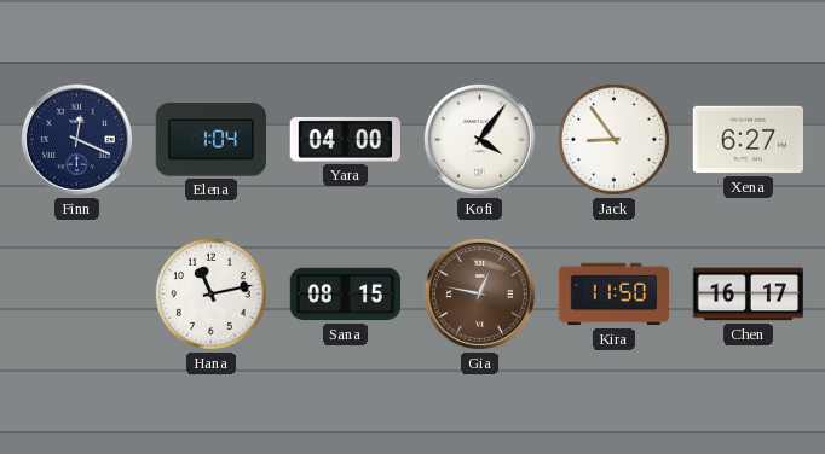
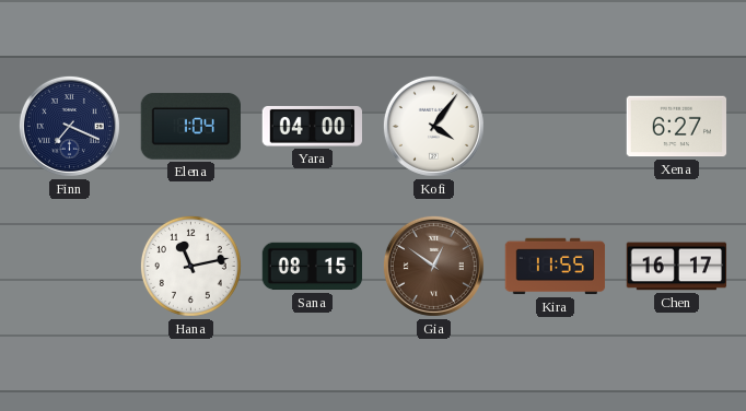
Finn: 12:19 -> 7:19 (69, 126)
Jack: 8:54 -> none (613, 139)
Gia: 12:47 -> 12:51 (433, 266)
Kira: 11:50 -> 11:55 (556, 267)
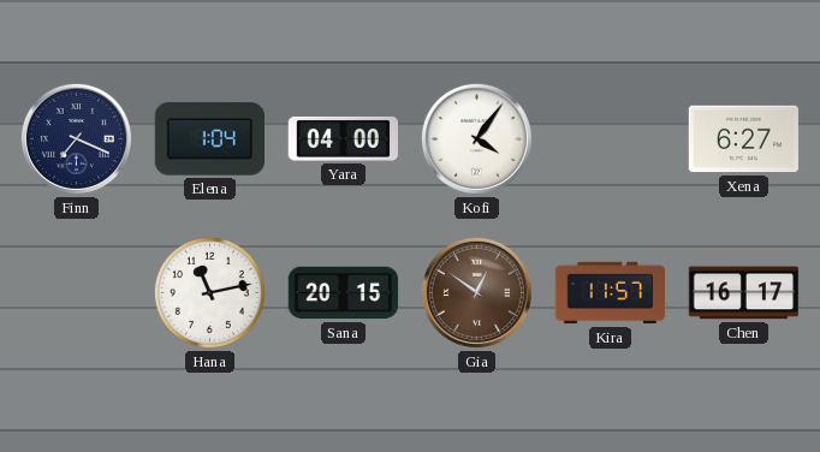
Sana: 08:15 -> 20:15 (344, 293)
Kira: 11:55 -> 11:57 (611, 293)
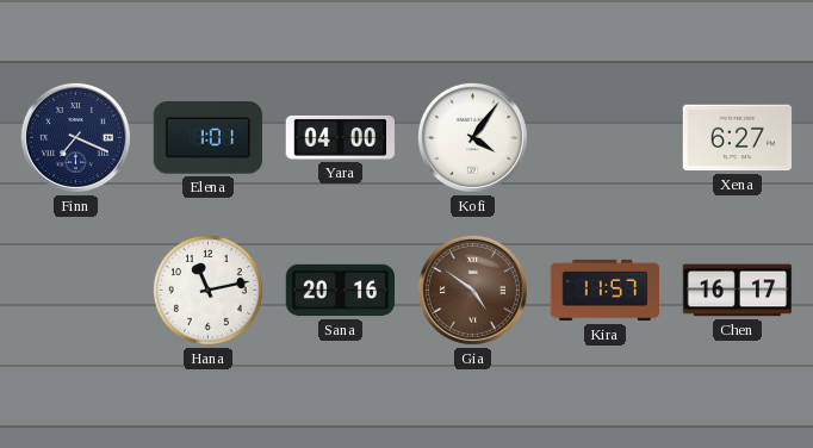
Elena: 1:04 -> 1:01 (207, 138)
Sana: 20:15 -> 20:16 (341, 291)
Gia: 12:51 -> 4:51 (472, 290)
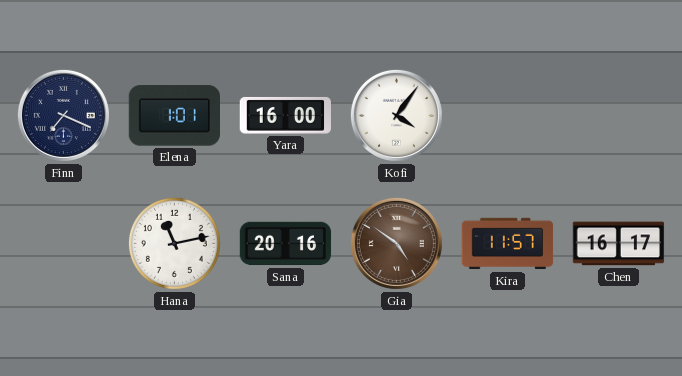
Yara: 04:00 -> 16:00 (285, 116)
Xena: 6:27 -> none (738, 138)
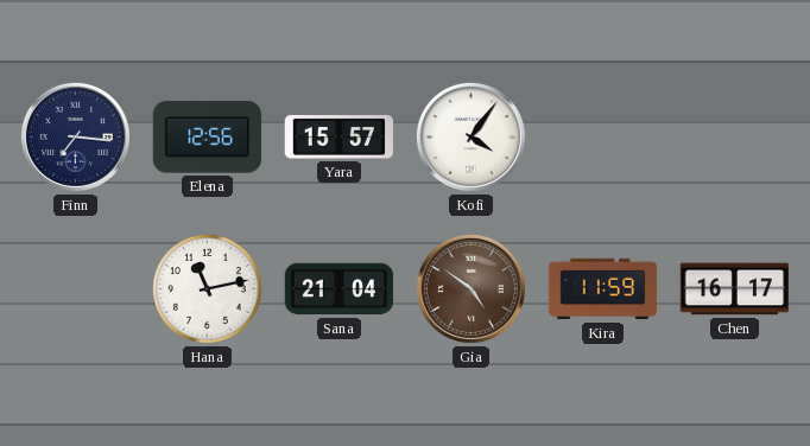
Finn: 7:19 -> 7:16 (75, 136)
Elena: 1:01 -> 12:56 (207, 138)
Yara: 16:00 -> 15:57 (338, 138)
Sana: 20:16 -> 21:04 (340, 289)
Kira: 11:57 -> 11:59 (603, 289)
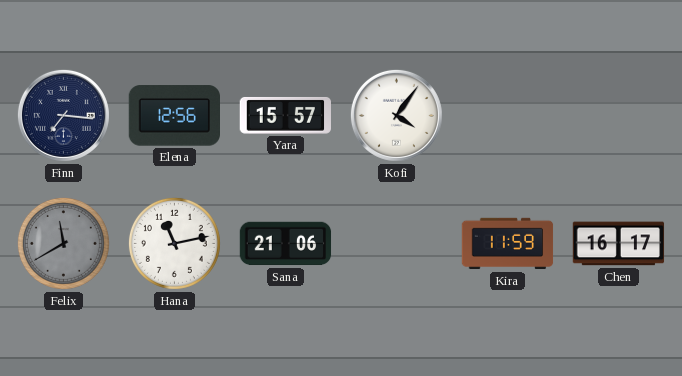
Felix: none -> 11:40 (63, 243)
Sana: 21:04 -> 21:06 (286, 244)
Gia: 4:51 -> none (470, 288)
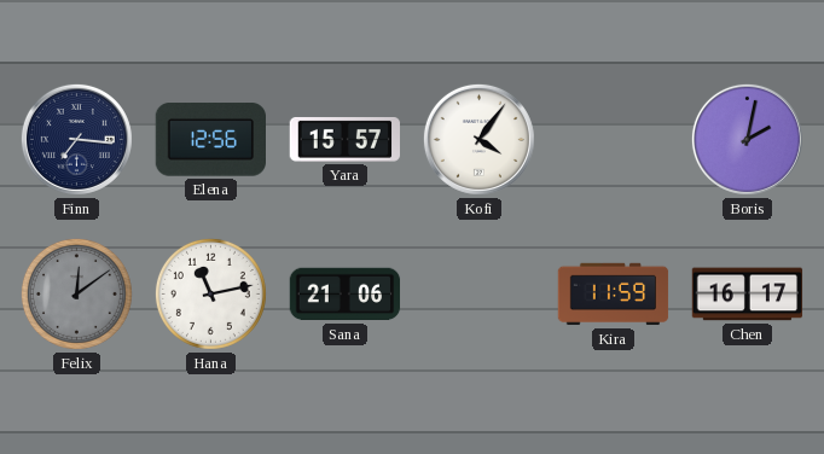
Boris: none -> 2:02 (747, 139)
Felix: 11:40 -> 12:09 (76, 293)
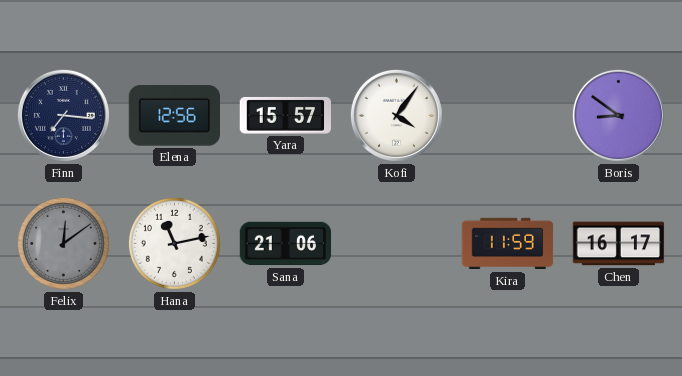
Boris: 2:02 -> 8:51 (618, 115)
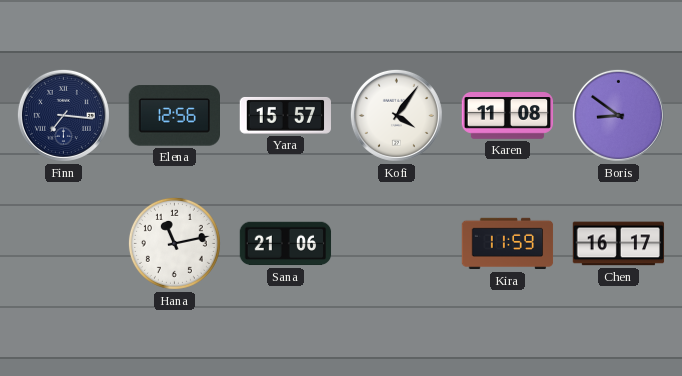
Karen: none -> 11:08 (508, 116)
Felix: 12:09 -> none (63, 243)
